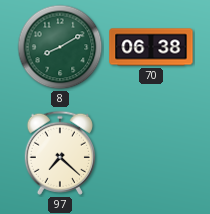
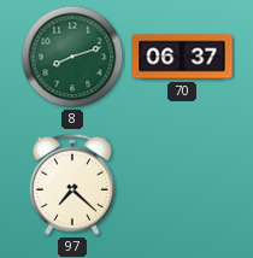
8: 8:10 -> 8:12 (72, 57)
70: 06:38 -> 06:37 (182, 57)
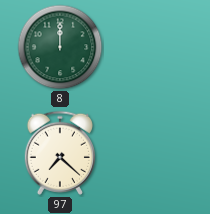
8: 8:12 -> 12:00 (60, 47)
70: 06:37 -> none (182, 57)
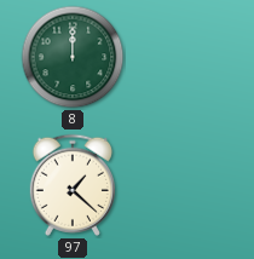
97: 7:22 -> 1:22 (73, 185)
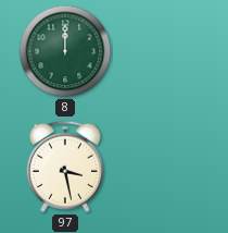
97: 1:22 -> 3:28 (65, 167)
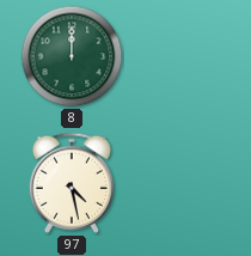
97: 3:28 -> 4:28 (72, 183)
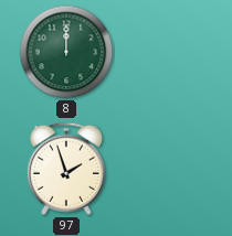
97: 4:28 -> 1:57 (66, 169)
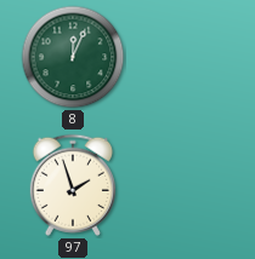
8: 12:00 -> 12:04 (73, 57)
